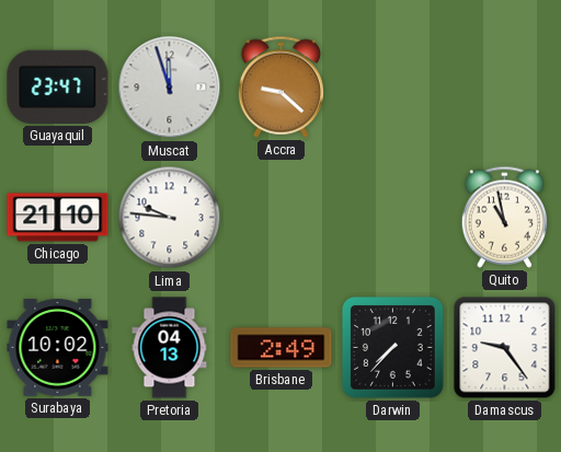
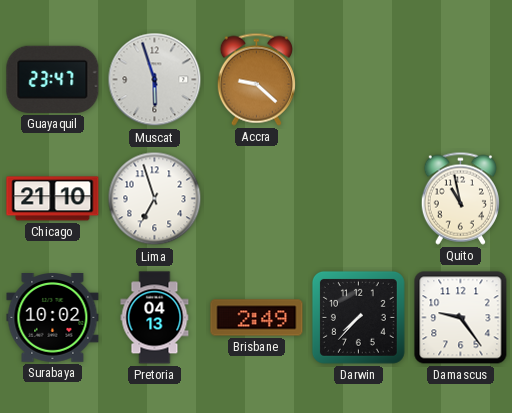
Muscat: 11:57 -> 5:57 (155, 80)
Lima: 9:46 -> 6:57 (155, 199)
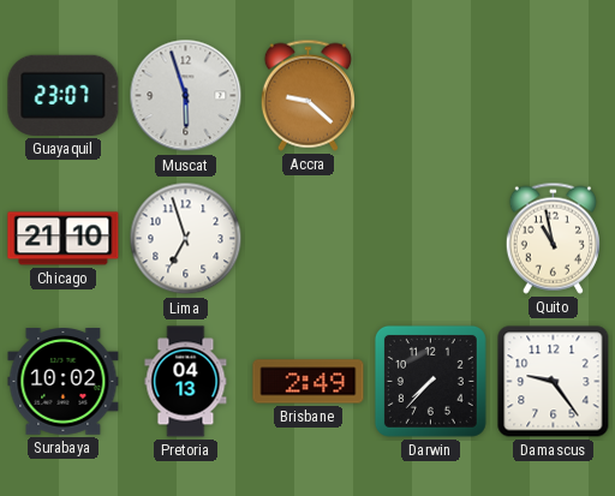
Guayaquil: 23:47 -> 23:07 (64, 95)
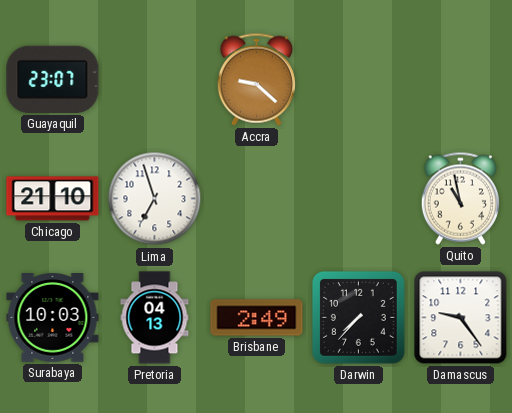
Muscat: 5:57 -> none (186, 96)
Surabaya: 10:02 -> 10:03 (53, 318)
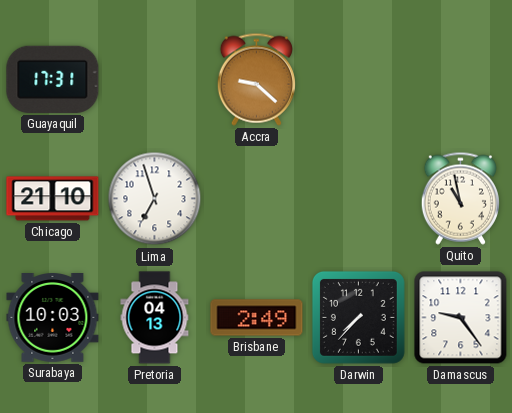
Guayaquil: 23:07 -> 17:31 (53, 79)
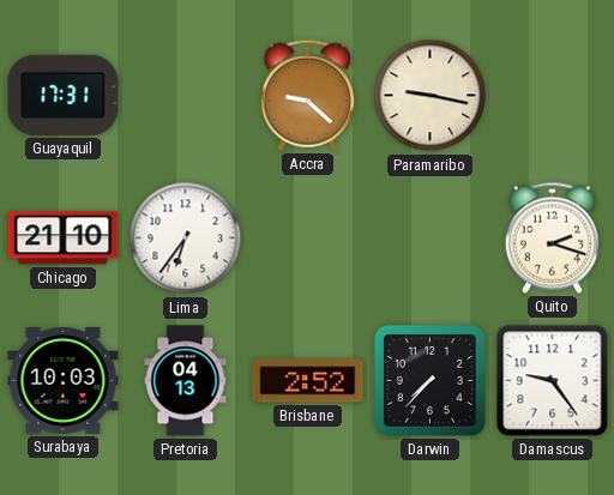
Paramaribo: none -> 9:17 (431, 96)
Lima: 6:57 -> 6:36 (186, 239)
Quito: 10:58 -> 2:18 (552, 237)
Brisbane: 2:49 -> 2:52 (308, 381)
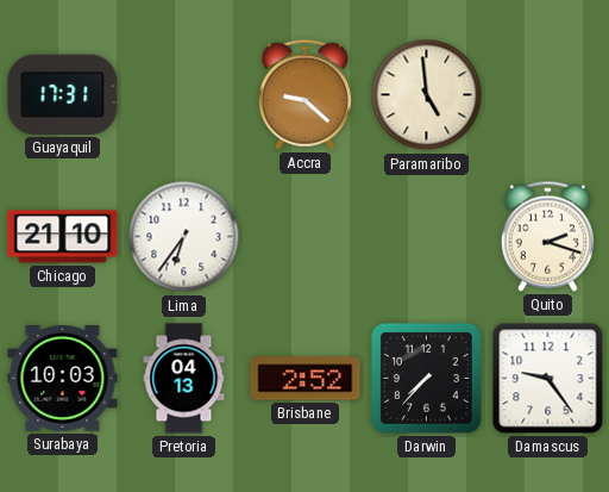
Paramaribo: 9:17 -> 4:59 (427, 95)
